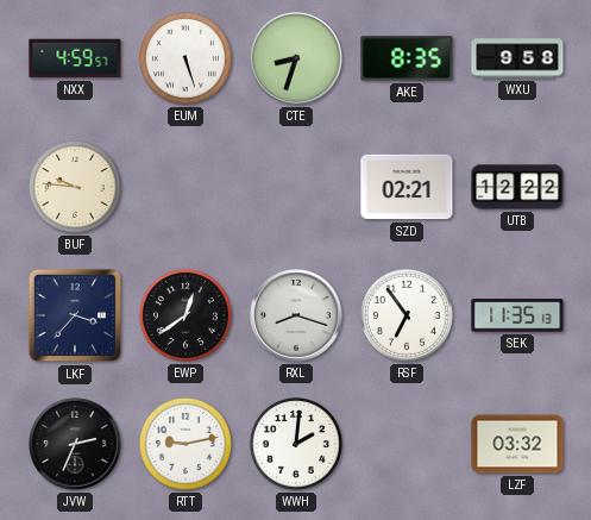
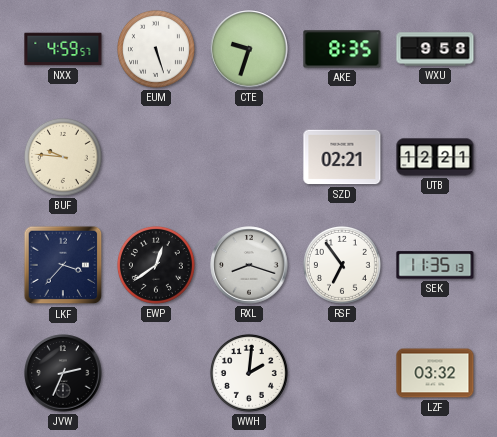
CTE: 8:33 -> 9:33 (249, 49)
UTB: 12:22 -> 12:21 (435, 157)
RTT: 9:13 -> none (186, 444)
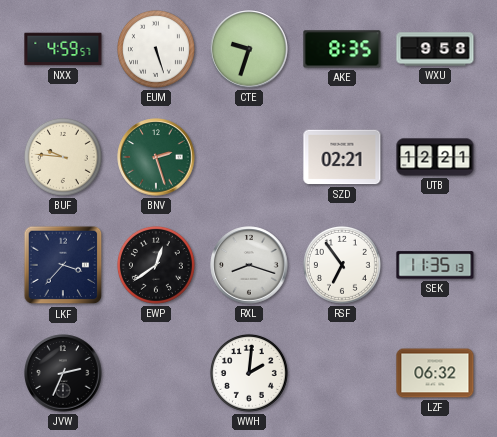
BNV: none -> 2:27 (156, 157)
LZF: 03:32 -> 06:32 (435, 373)
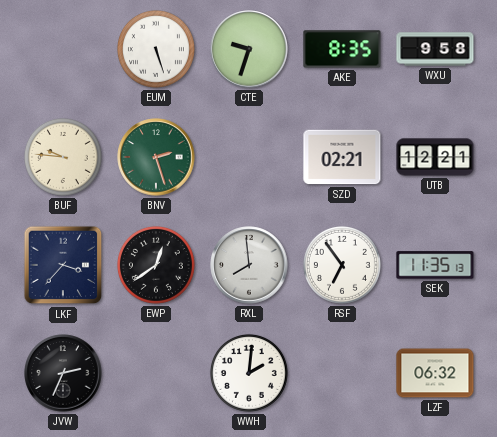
NXX: 4:59 -> none (63, 49)
RXL: 8:18 -> 7:59 (249, 265)
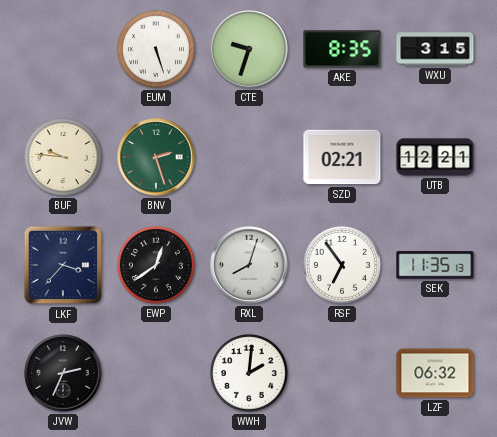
WXU: 9:58 -> 3:15 (435, 49)
RXL: 7:59 -> 8:03 (249, 265)
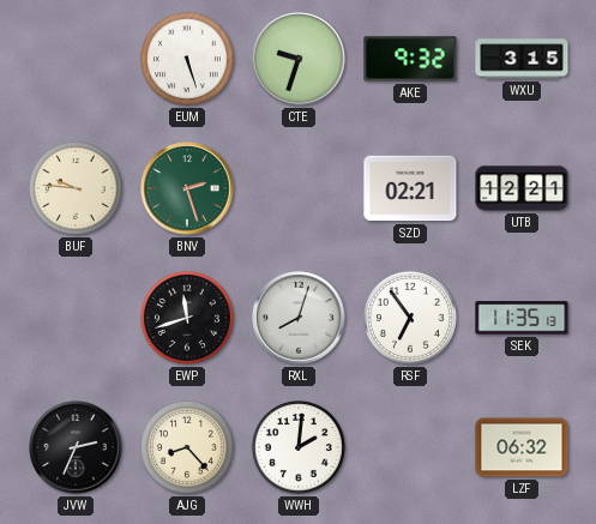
AKE: 8:35 -> 9:32 (410, 59)
LKF: 3:37 -> none (63, 265)
EWP: 12:39 -> 11:42 (187, 318)
AJG: none -> 8:23 (187, 447)
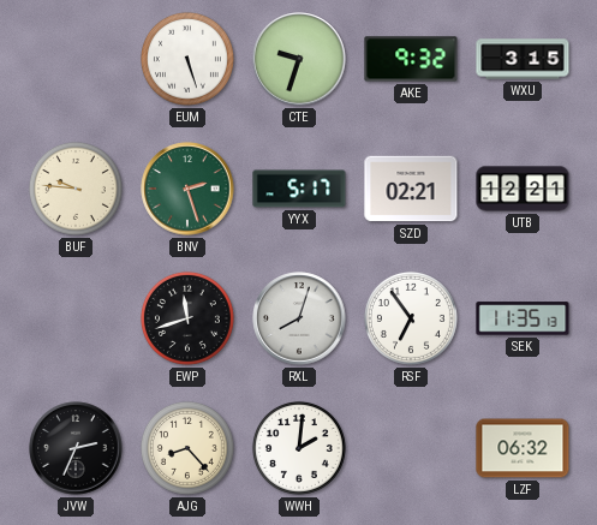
YYX: none -> 5:17 (299, 189)
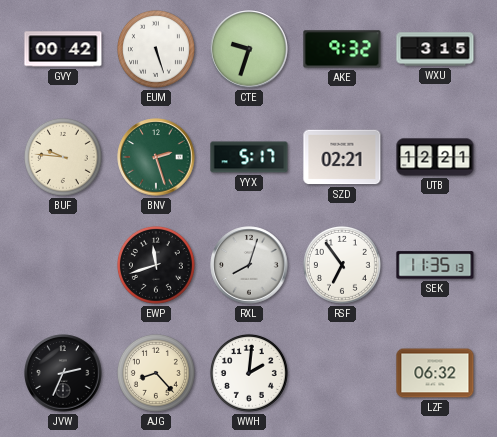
GVY: none -> 00:42 (63, 49)
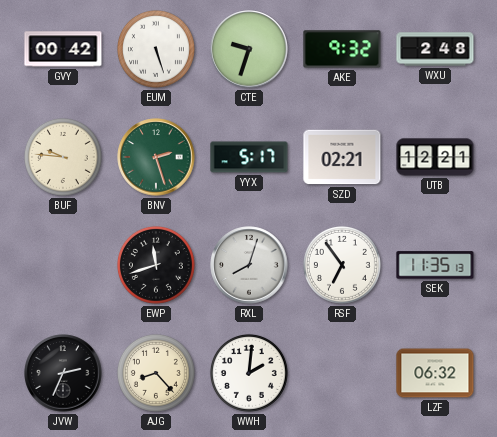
WXU: 3:15 -> 2:48 (435, 49)
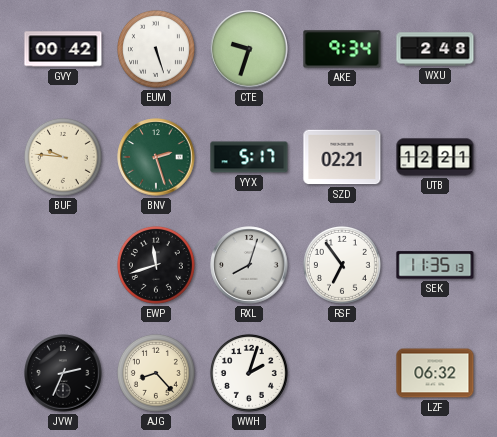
AKE: 9:32 -> 9:34 (342, 49)
WWH: 2:01 -> 2:03 (249, 373)
